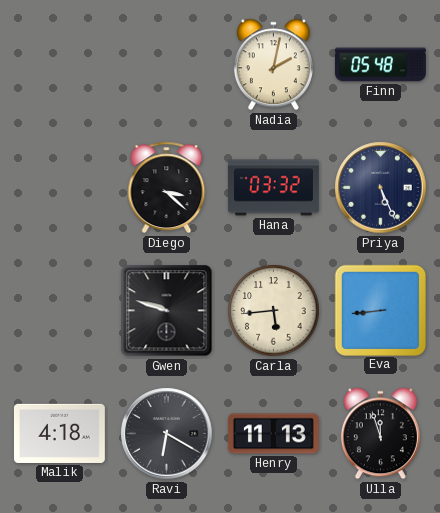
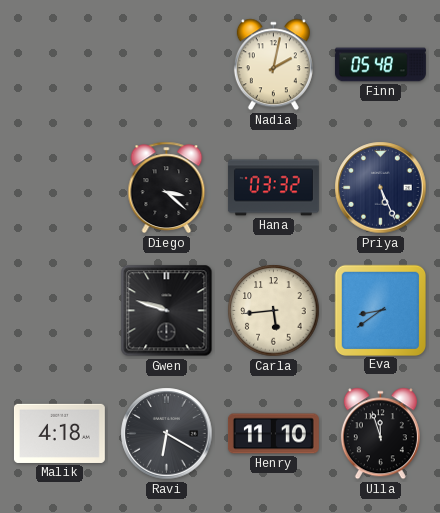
Eva: 8:44 -> 8:39 (380, 310)
Henry: 11:13 -> 11:10 (273, 434)
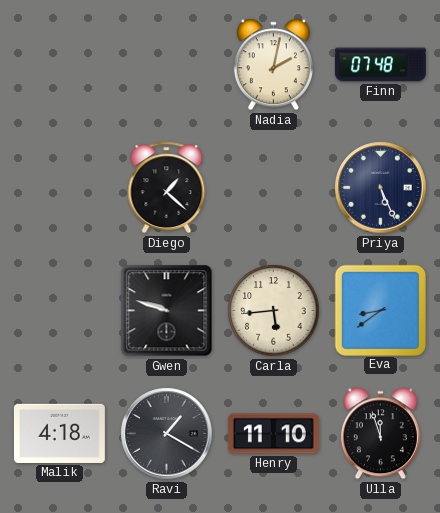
Finn: 05:48 -> 07:48 (380, 65)
Diego: 3:22 -> 1:22 (167, 188)
Hana: 03:32 -> none (273, 188)
Ravi: 6:20 -> 1:20 (167, 434)
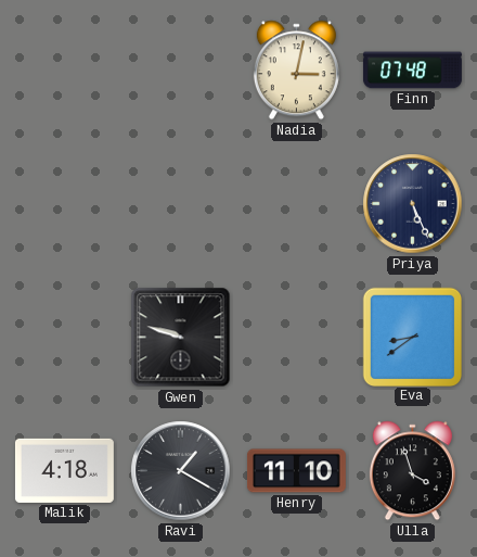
Nadia: 2:02 -> 3:02 (296, 71)
Diego: 1:22 -> none (167, 188)
Carla: 5:44 -> none (274, 311)
Ulla: 11:57 -> 3:57 (412, 471)
